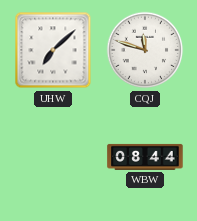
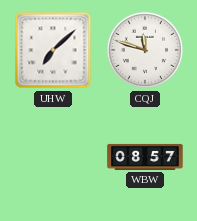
WBW: 08:44 -> 08:57 (145, 157)
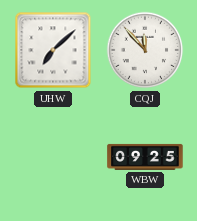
CQJ: 11:48 -> 11:53 (145, 50)
WBW: 08:57 -> 09:25 (145, 157)
